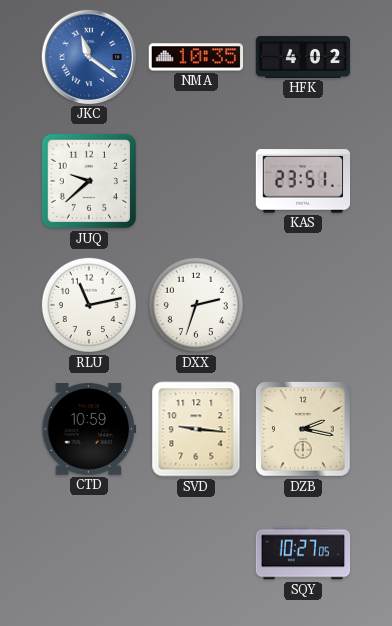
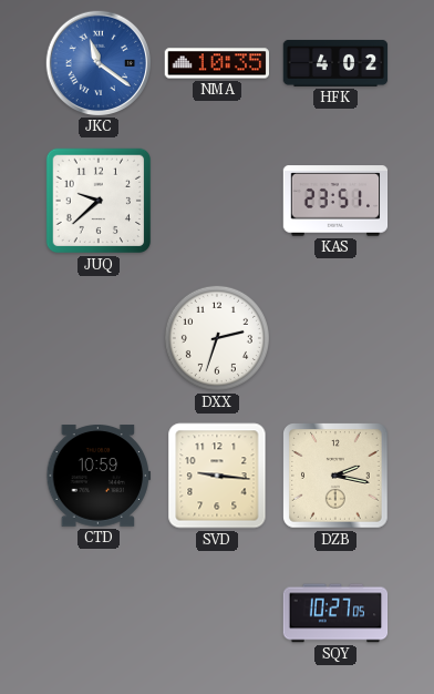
RLU: 11:13 -> none (89, 305)
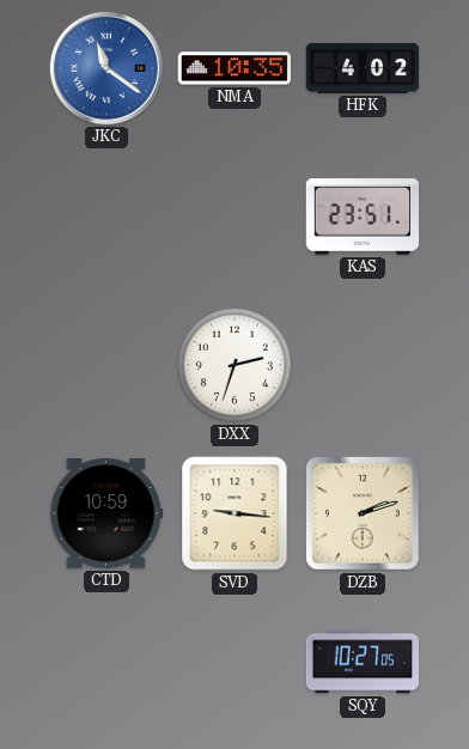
JUQ: 9:38 -> none (99, 201)
DZB: 2:17 -> 2:12 (364, 514)
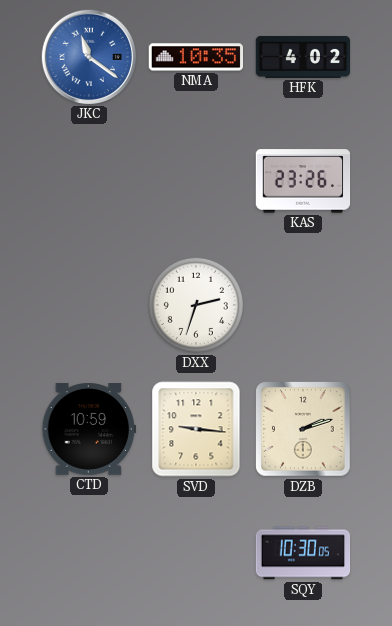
KAS: 23:51 -> 23:26 (303, 181)
SQY: 10:27 -> 10:30 (303, 553)
